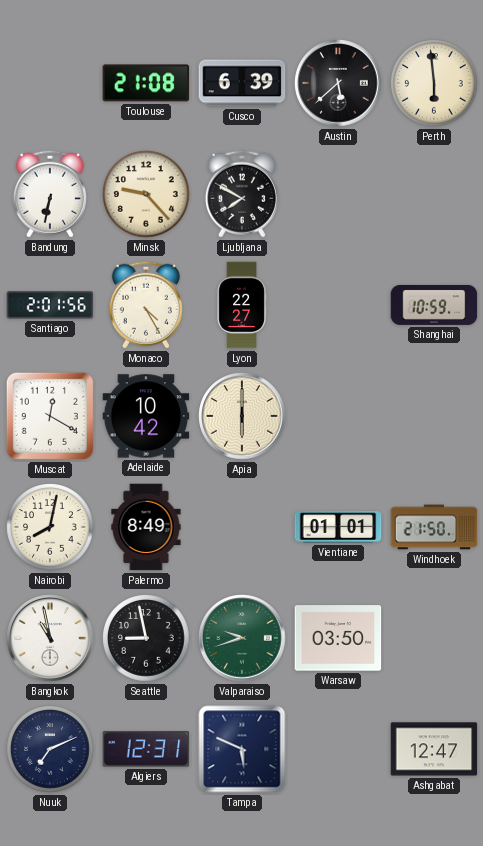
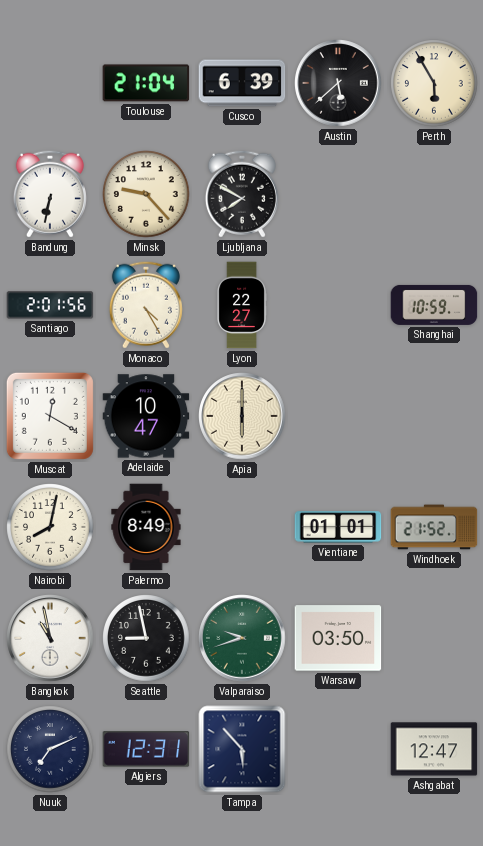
Toulouse: 21:08 -> 21:04 (146, 83)
Perth: 5:59 -> 5:55 (434, 83)
Adelaide: 10:42 -> 10:47 (146, 416)
Windhoek: 21:50 -> 21:52 (434, 527)
Tampa: 5:49 -> 5:53 (242, 749)
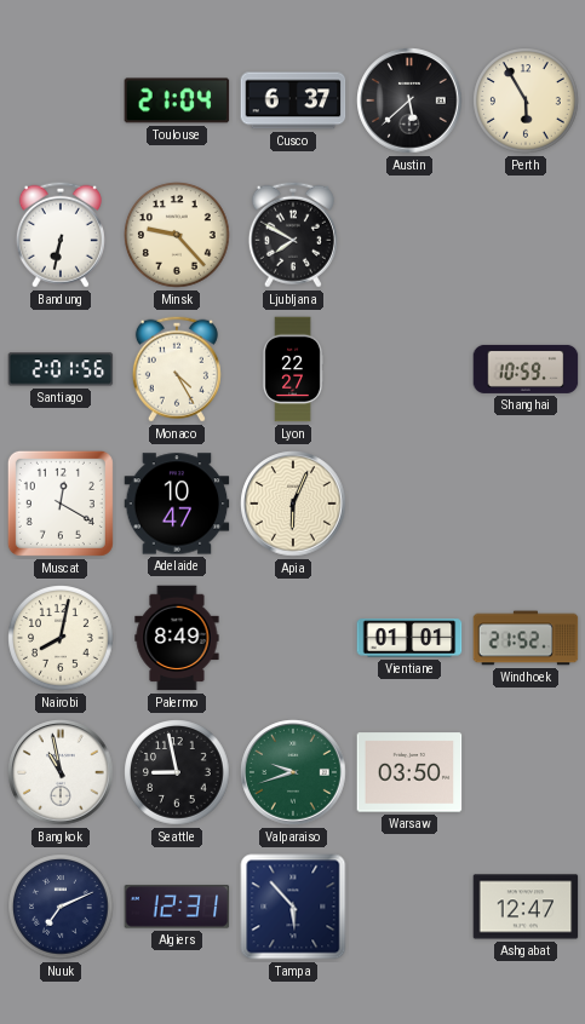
Cusco: 6:39 -> 6:37 (293, 100)
Apia: 6:00 -> 6:04 (293, 504)
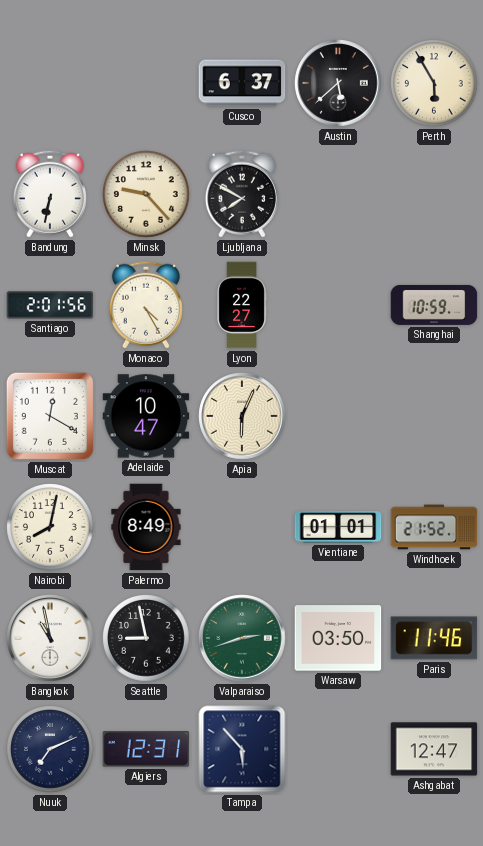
Toulouse: 21:04 -> none (177, 100)
Valparaiso: 9:42 -> 2:42 (242, 638)
Paris: none -> 11:46 (434, 638)
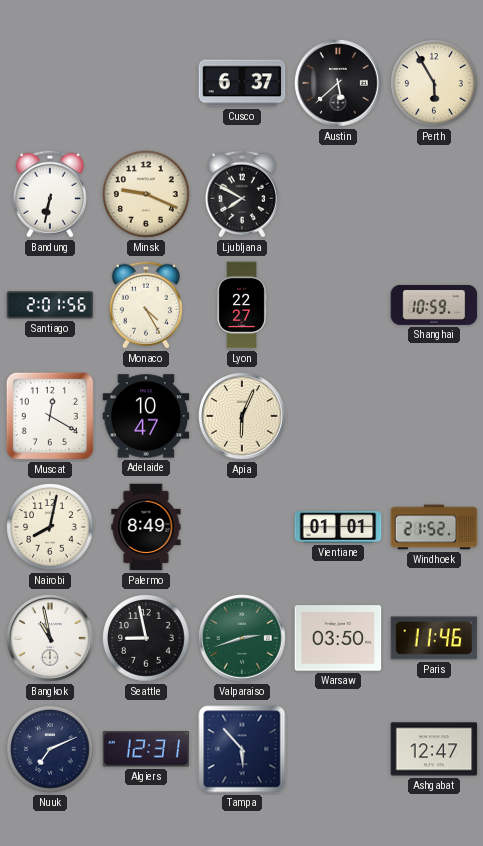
Minsk: 9:23 -> 9:19 (146, 194)
